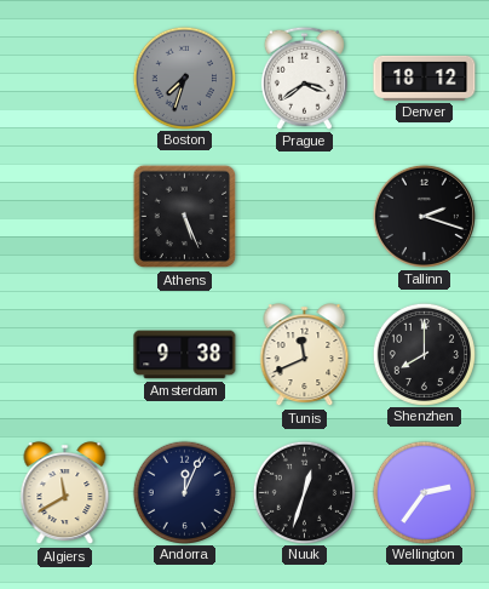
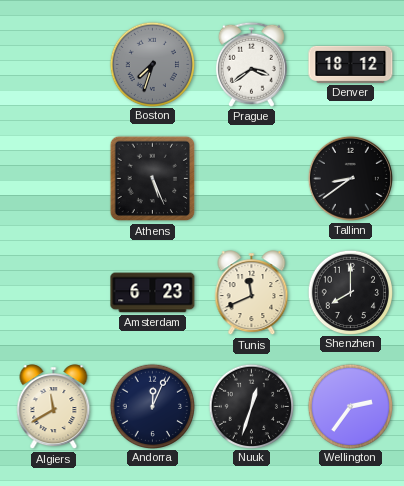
Tallinn: 2:18 -> 8:39 (350, 178)
Amsterdam: 9:38 -> 6:23 (153, 293)
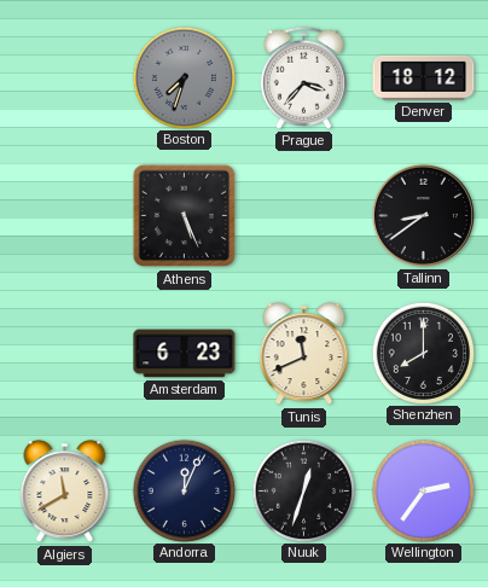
Prague: 3:39 -> 3:37 (303, 77)
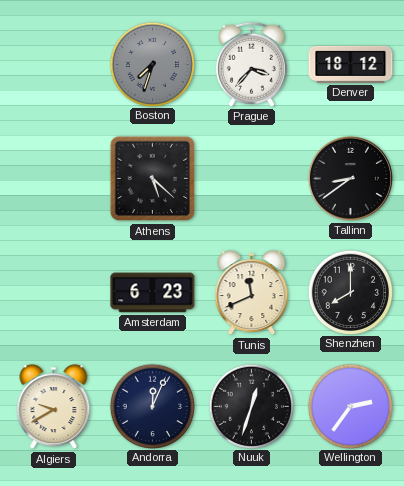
Athens: 5:26 -> 5:22 (153, 179)
Algiers: 11:40 -> 9:40 (54, 407)
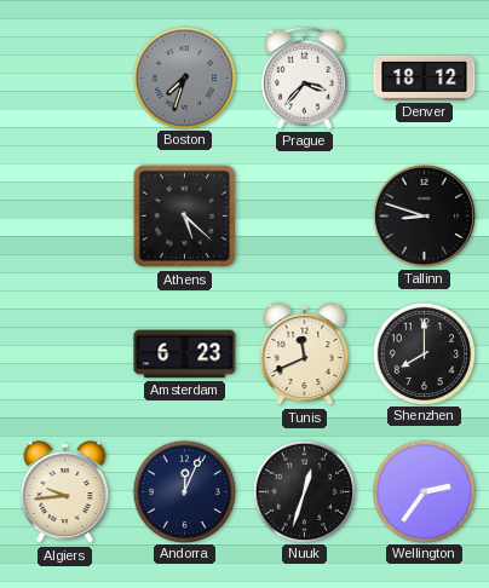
Tallinn: 8:39 -> 8:48 (424, 215)
Algiers: 9:40 -> 9:44 (65, 492)
